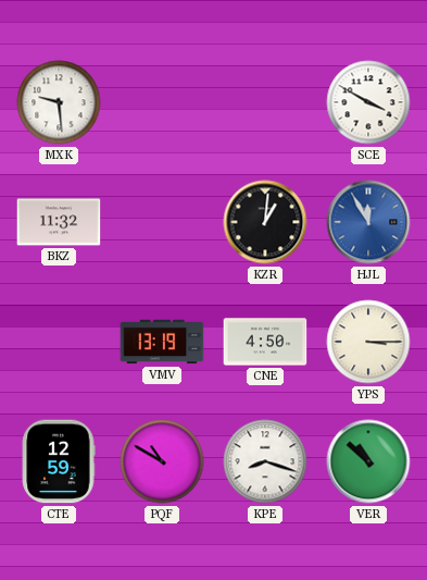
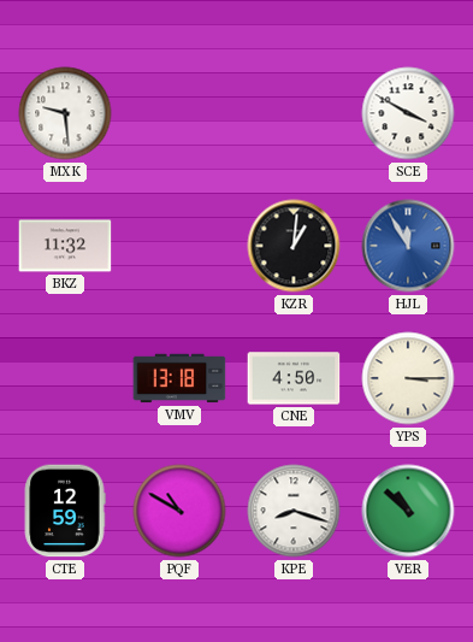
VMV: 13:19 -> 13:18 (179, 378)
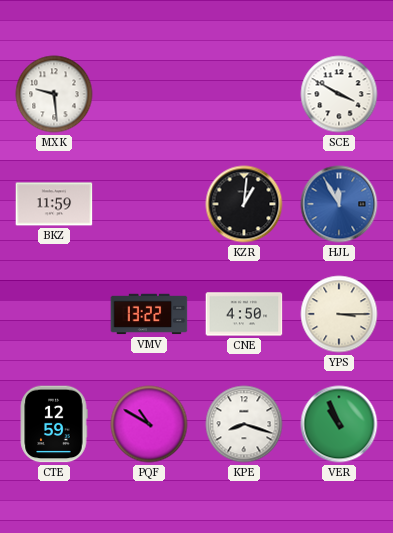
BKZ: 11:32 -> 11:59 (54, 204)
VMV: 13:18 -> 13:22 (149, 314)
VER: 10:52 -> 10:56 (339, 424)
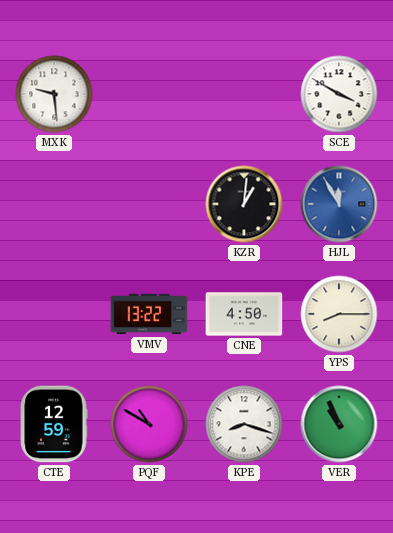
BKZ: 11:59 -> none (54, 204)
YPS: 3:15 -> 8:15 (339, 314)
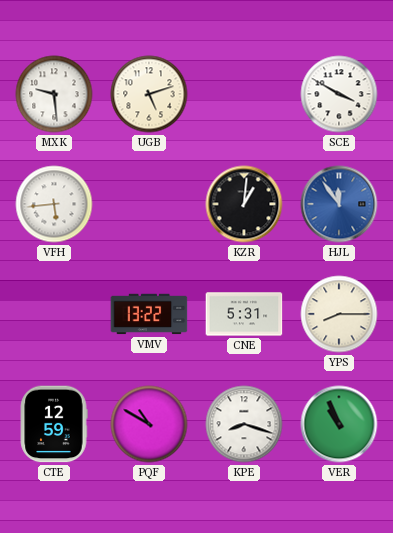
UGB: none -> 5:12 (149, 94)
VFH: none -> 5:44 (54, 204)
HJL: 11:55 -> 11:54 (339, 204)
CNE: 4:50 -> 5:31 (244, 314)
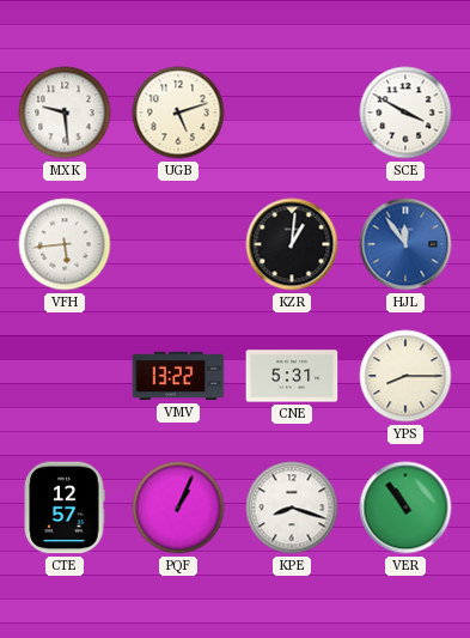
CTE: 12:59 -> 12:57 (65, 508)
PQF: 10:50 -> 1:04 (178, 508)
VER: 10:56 -> 10:54 (405, 508)
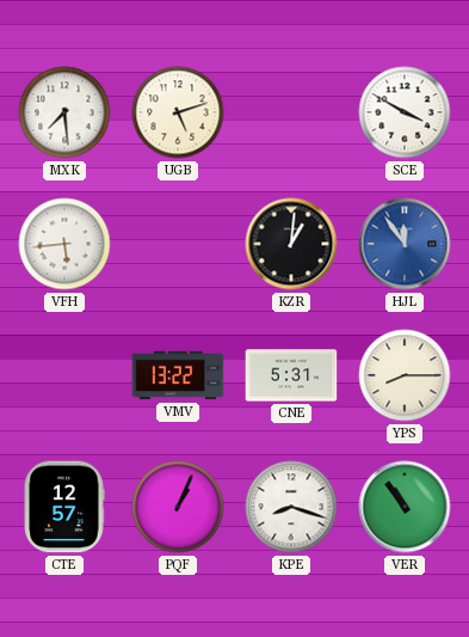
MXK: 9:29 -> 7:29 (64, 112)
